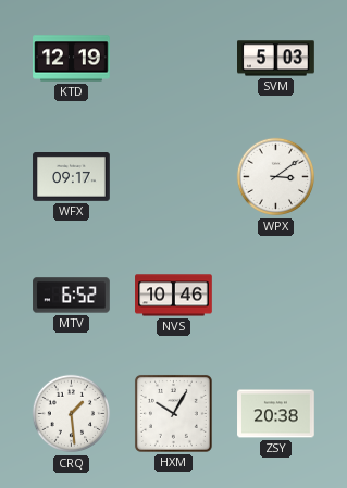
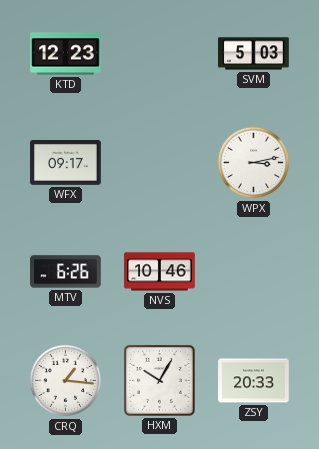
KTD: 12:19 -> 12:23 (66, 54)
WPX: 3:09 -> 3:13 (254, 163)
MTV: 6:52 -> 6:26 (66, 272)
CRQ: 1:29 -> 1:16 (66, 381)
ZSY: 20:38 -> 20:33 (254, 381)
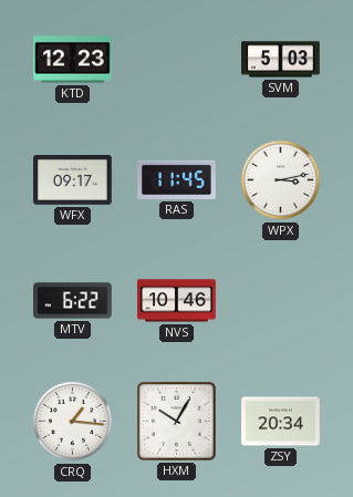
RAS: none -> 11:45 (177, 179)
MTV: 6:26 -> 6:22 (73, 301)
ZSY: 20:33 -> 20:34 (281, 422)
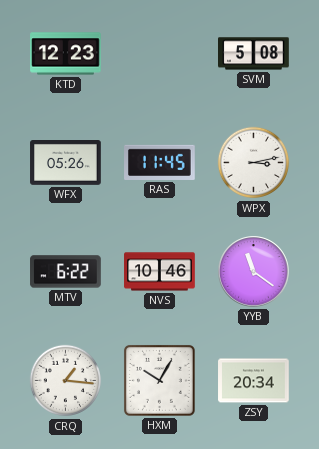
SVM: 5:03 -> 5:08 (254, 54)
WFX: 09:17 -> 05:26 (66, 163)
YYB: none -> 11:21 (254, 272)
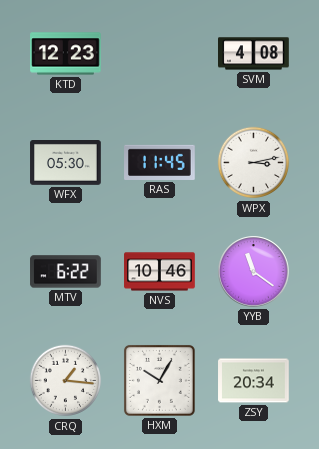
SVM: 5:08 -> 4:08 (254, 54)
WFX: 05:26 -> 05:30 (66, 163)
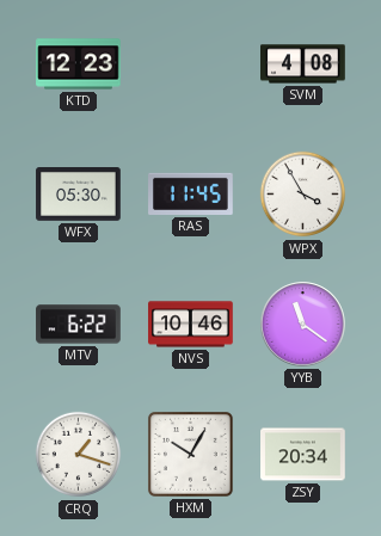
WPX: 3:13 -> 3:55 (303, 195)
CRQ: 1:16 -> 1:18 (79, 455)
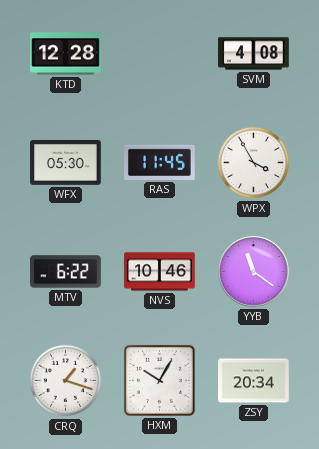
KTD: 12:23 -> 12:28 (66, 54)
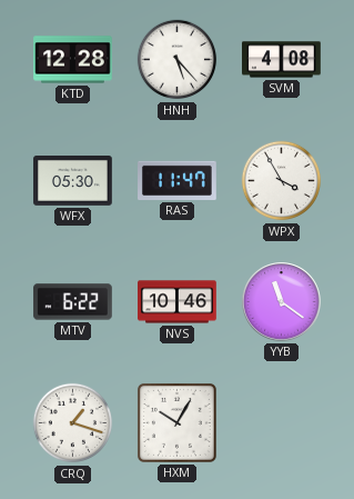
HNH: none -> 5:23 (178, 60)
RAS: 11:45 -> 11:47 (178, 180)
ZSY: 20:34 -> none (254, 381)
